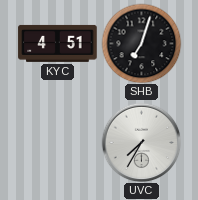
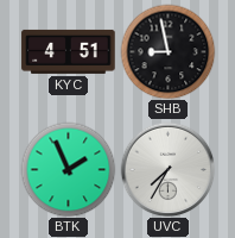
SHB: 7:03 -> 8:58 (167, 51)
BTK: none -> 1:56 (68, 169)
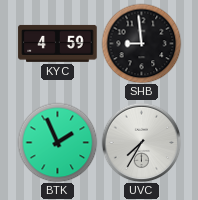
KYC: 4:51 -> 4:59 (58, 43)
SHB: 8:58 -> 8:59 (141, 43)
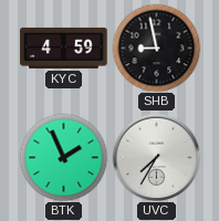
SHB: 8:59 -> 8:58 (156, 48)
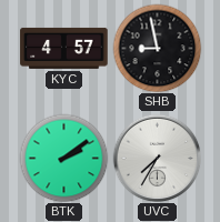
KYC: 4:59 -> 4:57 (64, 48)
BTK: 1:56 -> 2:09 (63, 158)
